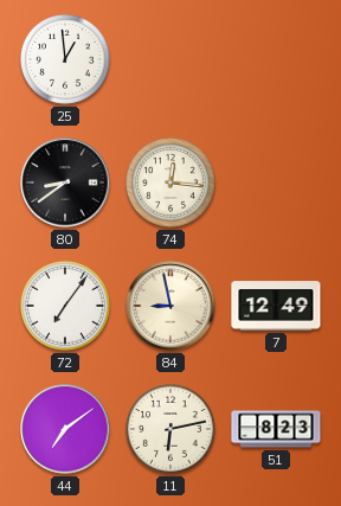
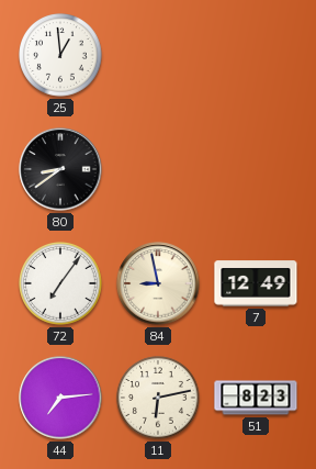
74: 12:16 -> none (172, 184)
44: 7:09 -> 7:14 (60, 398)
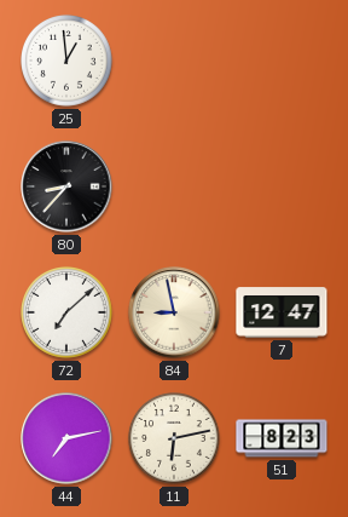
80: 8:39 -> 8:37 (66, 186)
72: 7:06 -> 7:08 (68, 314)
7: 12:49 -> 12:47 (282, 312)
44: 7:14 -> 7:13 (66, 438)
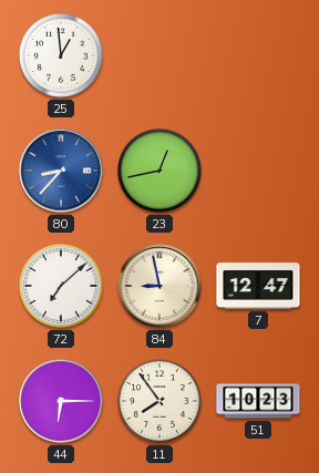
80 dial: black -> blue (61, 171)
23: none -> 12:43 (161, 172)
44: 7:13 -> 6:15 (61, 401)
11: 6:13 -> 7:54 (161, 402)
51: 8:23 -> 10:23 (258, 401)
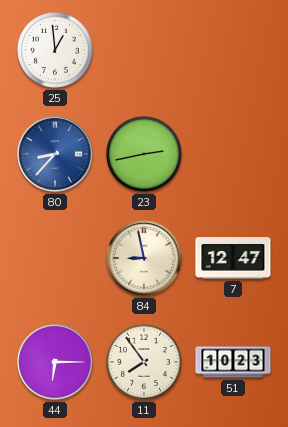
23: 12:43 -> 2:43 (145, 155)
72: 7:08 -> none (62, 287)
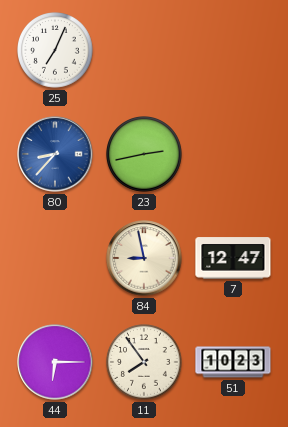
25: 12:59 -> 7:04 (56, 51)
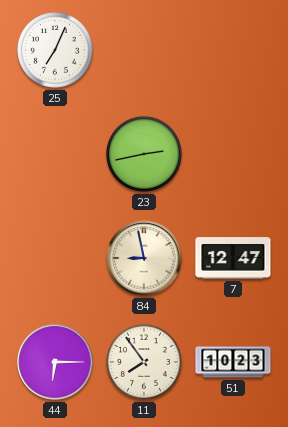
80: 8:37 -> none (55, 154)
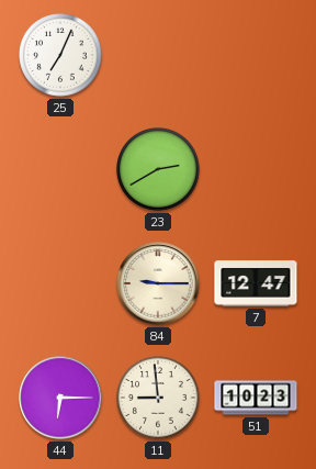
23: 2:43 -> 2:40 (159, 170)
84: 8:58 -> 9:15 (158, 283)
11: 7:54 -> 8:59 (159, 399)
